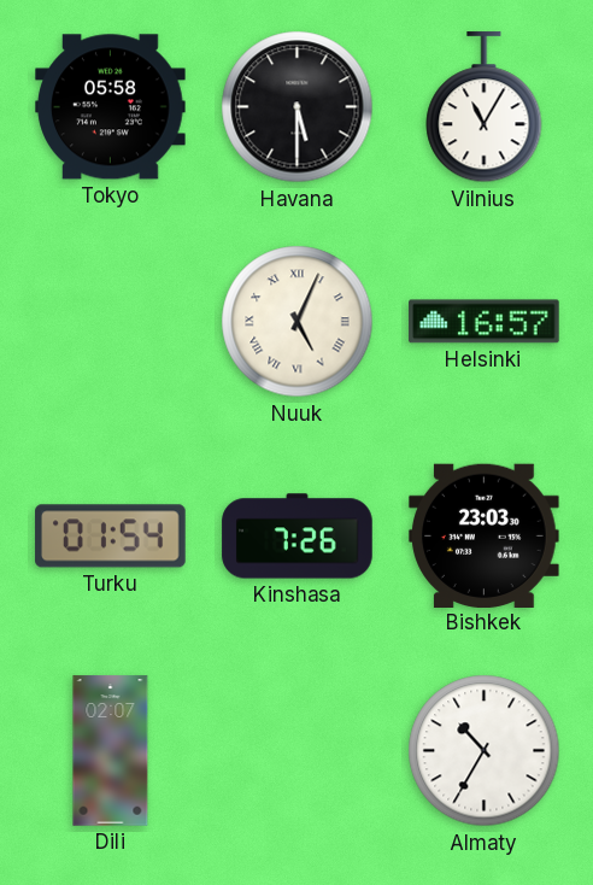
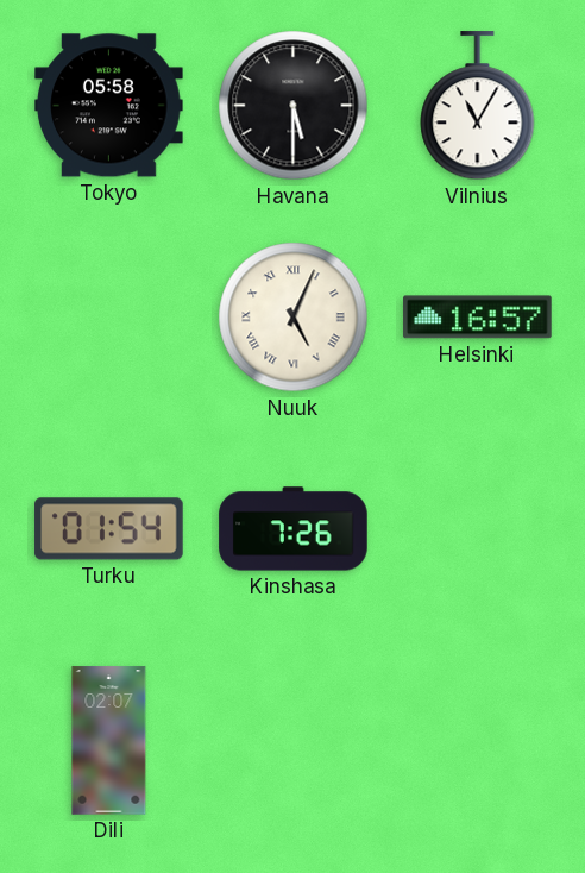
Bishkek: 23:03 -> none (485, 535)
Almaty: 10:35 -> none (485, 751)
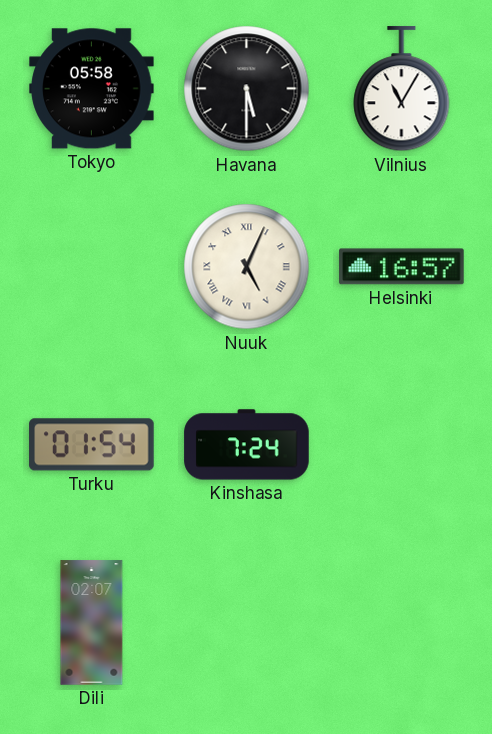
Kinshasa: 7:26 -> 7:24 (247, 445)
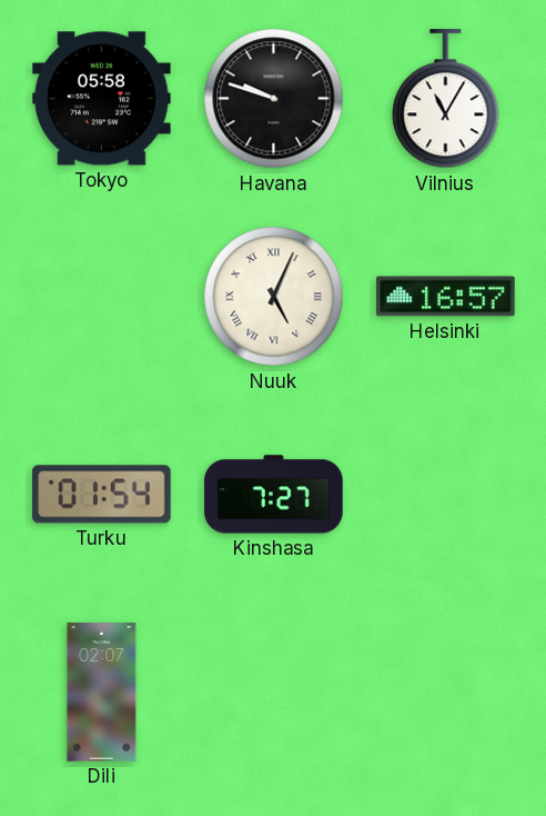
Havana: 5:30 -> 9:48 (274, 99)
Kinshasa: 7:24 -> 7:27 (274, 495)
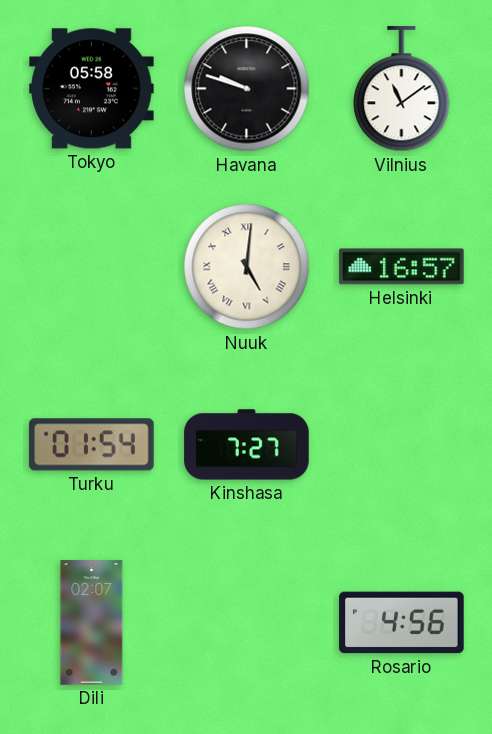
Vilnius: 11:05 -> 11:09 (402, 89)
Nuuk: 5:04 -> 5:01 (247, 267)
Rosario: none -> 4:56 (402, 623)
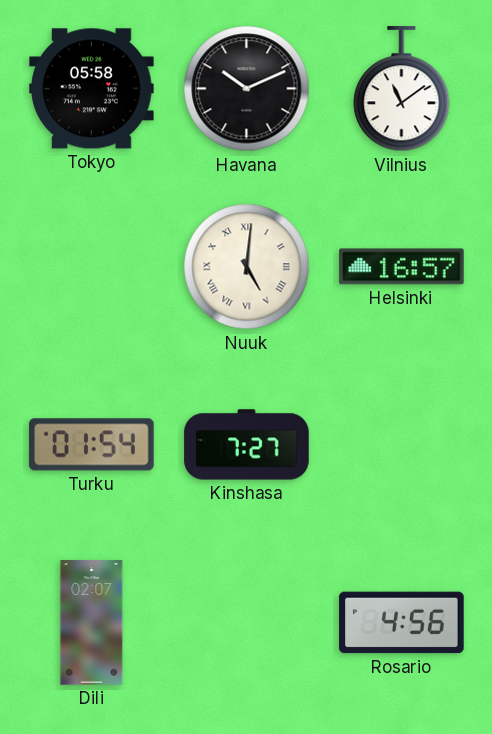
Havana: 9:48 -> 10:11 (247, 89)
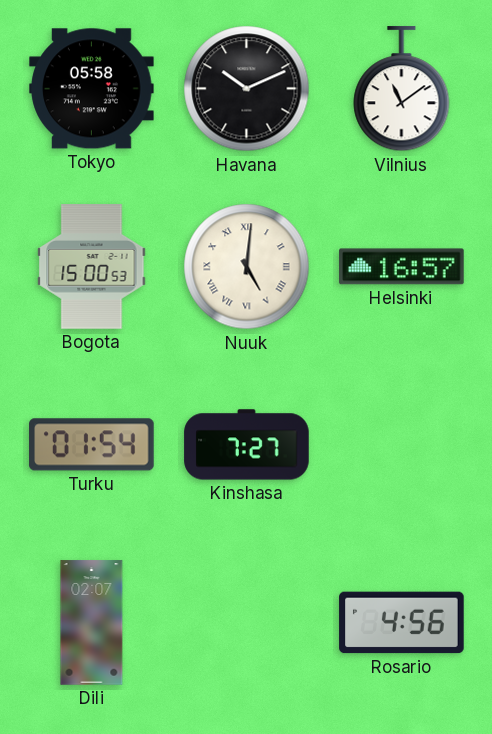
Bogota: none -> 15:00 (92, 267)
